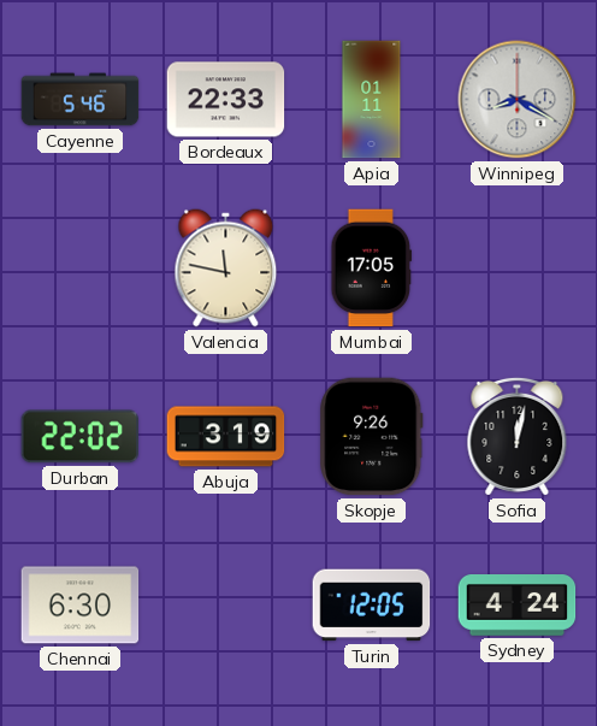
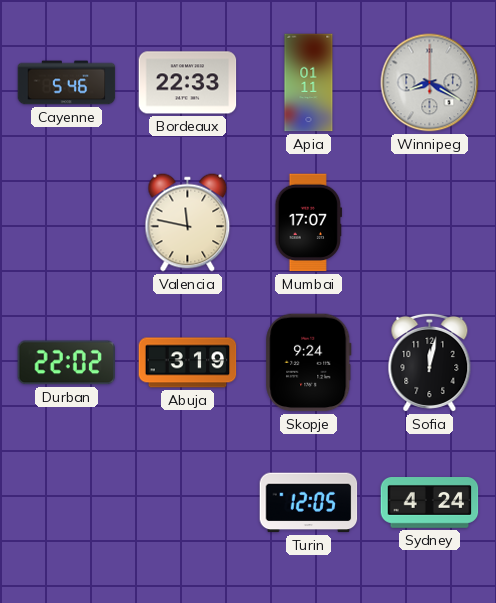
Mumbai: 17:05 -> 17:07 (309, 223)
Skopje: 9:26 -> 9:24 (309, 363)
Chennai: 6:30 -> none (81, 606)
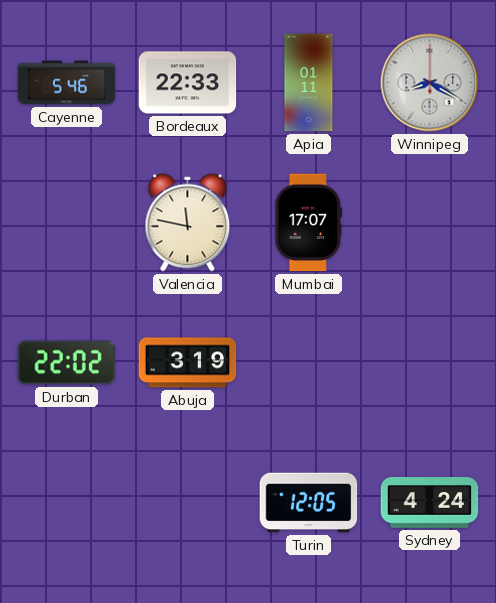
Skopje: 9:24 -> none (309, 363)
Sofia: 12:02 -> none (430, 362)
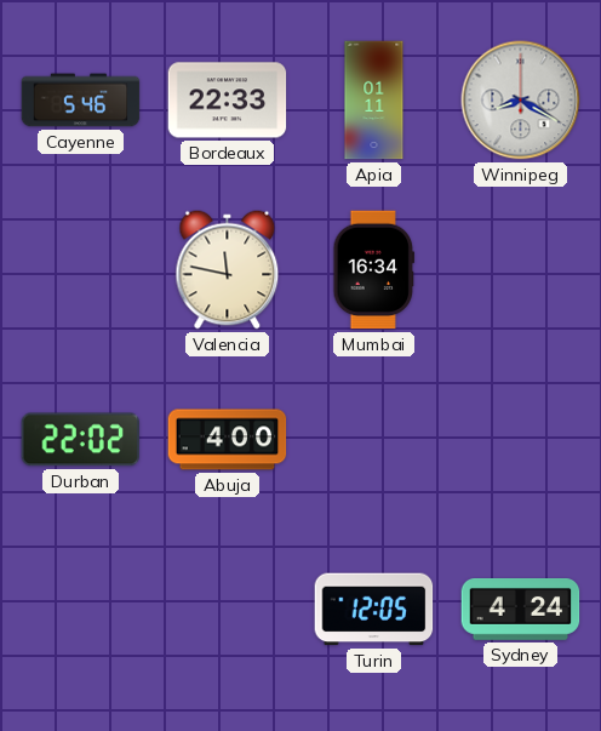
Mumbai: 17:07 -> 16:34 (374, 270)
Abuja: 3:19 -> 4:00 (228, 440)
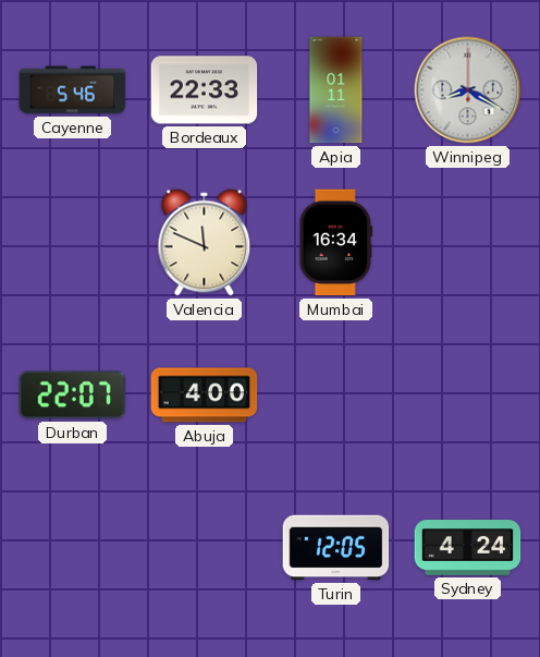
Valencia: 11:47 -> 11:49 (205, 243)
Durban: 22:02 -> 22:07 (72, 396)
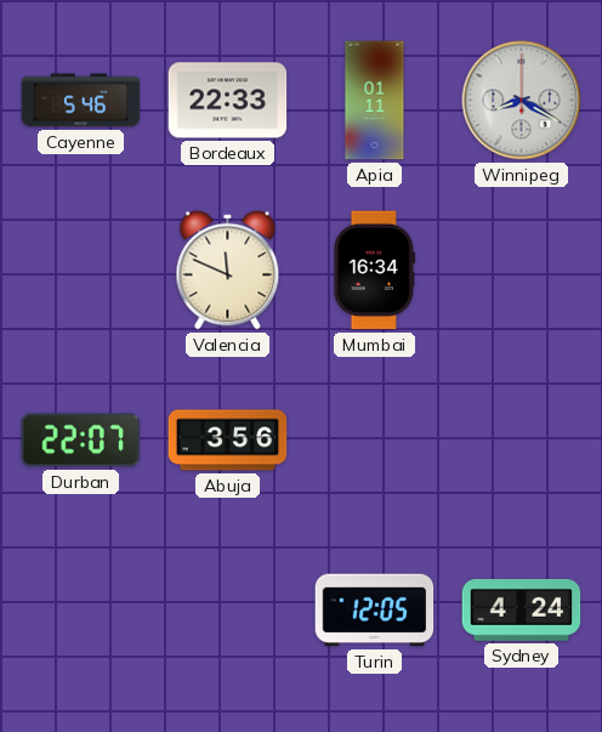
Abuja: 4:00 -> 3:56 (228, 441)
